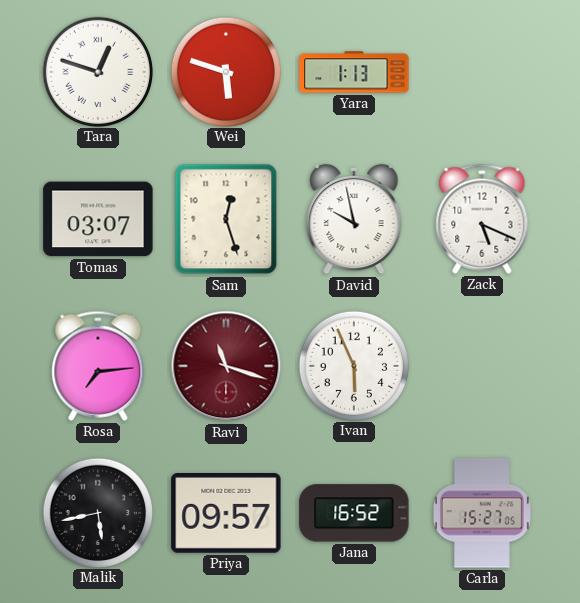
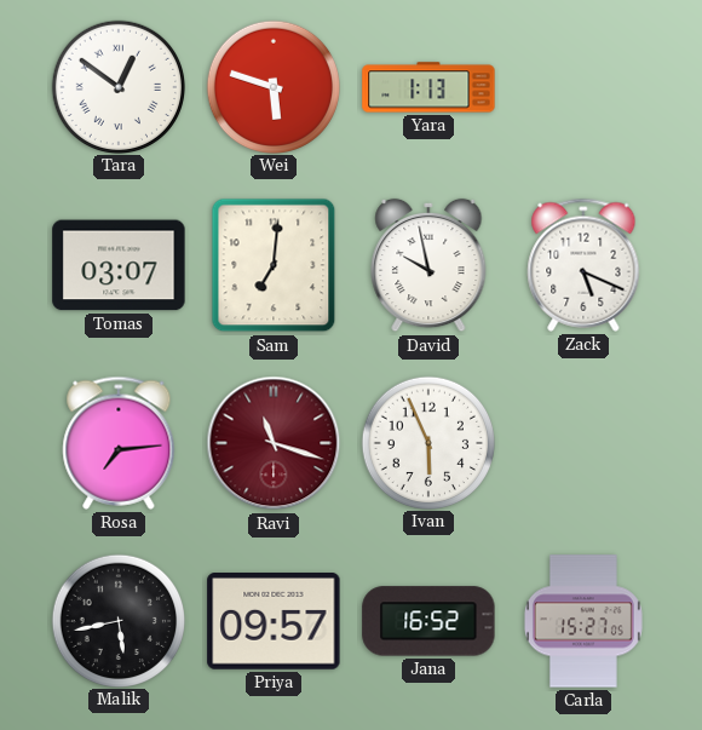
Tara: 12:48 -> 12:51 (117, 86)
Sam: 12:27 -> 7:01 (274, 265)
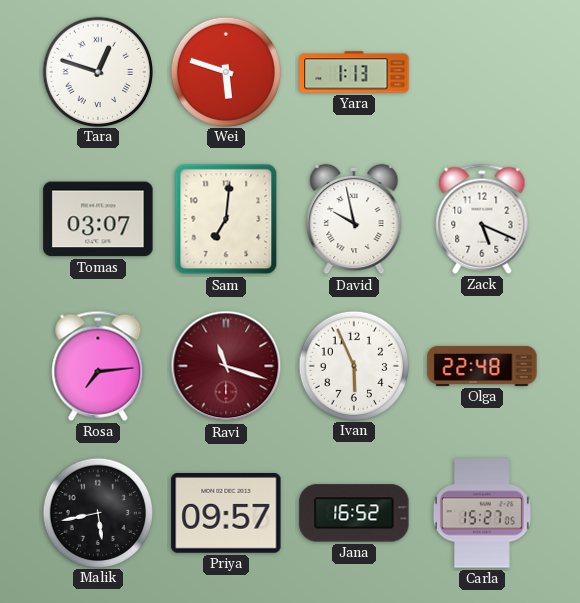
Tara: 12:51 -> 12:48 (97, 71)
Olga: none -> 22:48 (482, 366)
